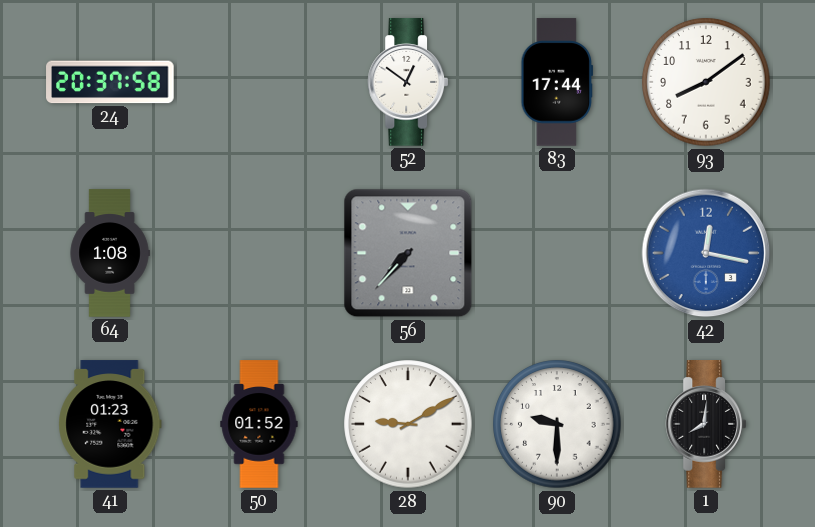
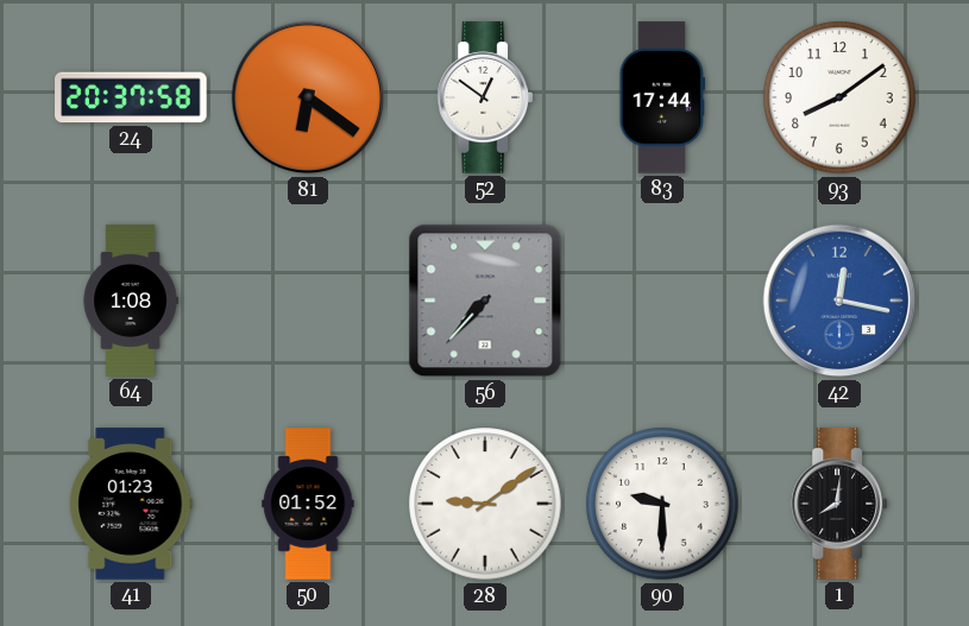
81: none -> 6:21 (308, 97)
28: 9:10 -> 9:09 (485, 504)
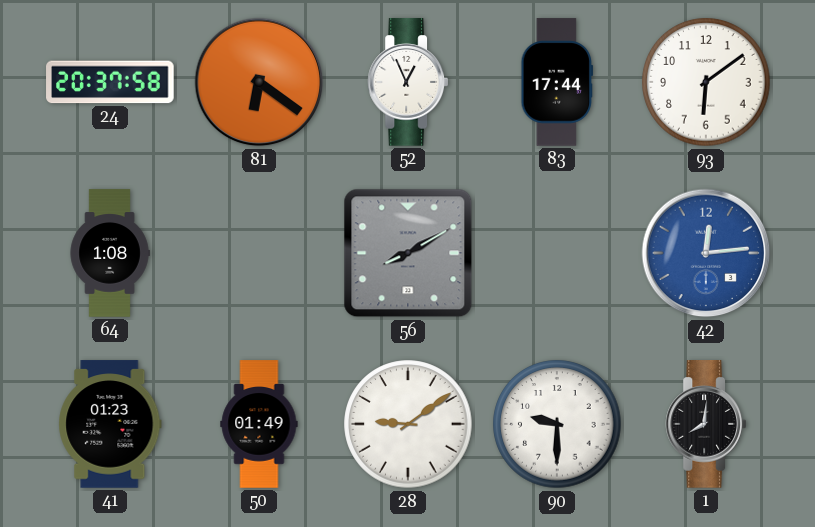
52: 12:51 -> 12:56 (407, 82)
93: 8:09 -> 6:09 (706, 82)
56: 7:37 -> 8:10 (408, 253)
42: 12:17 -> 12:14 (706, 253)
50: 01:52 -> 01:49 (259, 424)
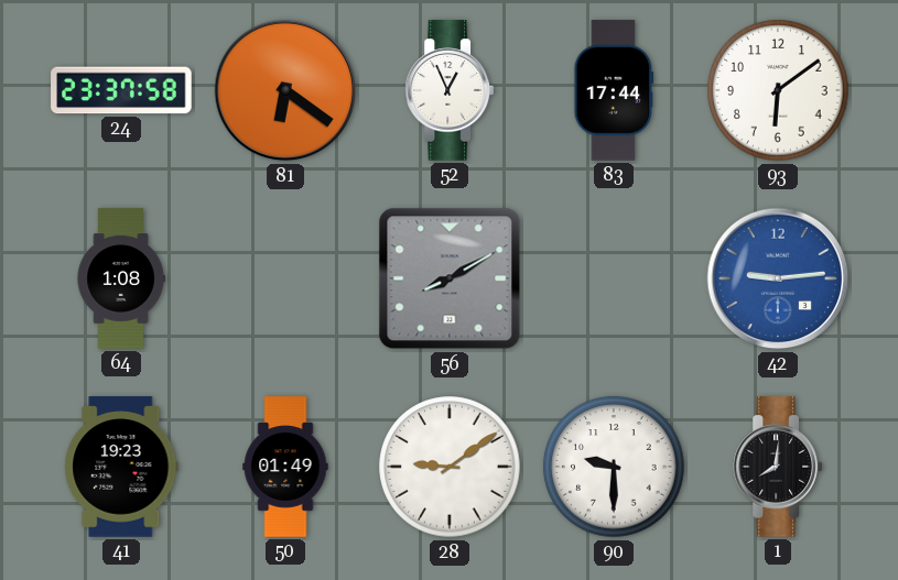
24: 20:37 -> 23:37 (121, 90)
42: 12:14 -> 9:14 (778, 278)
41: 01:23 -> 19:23 (121, 467)
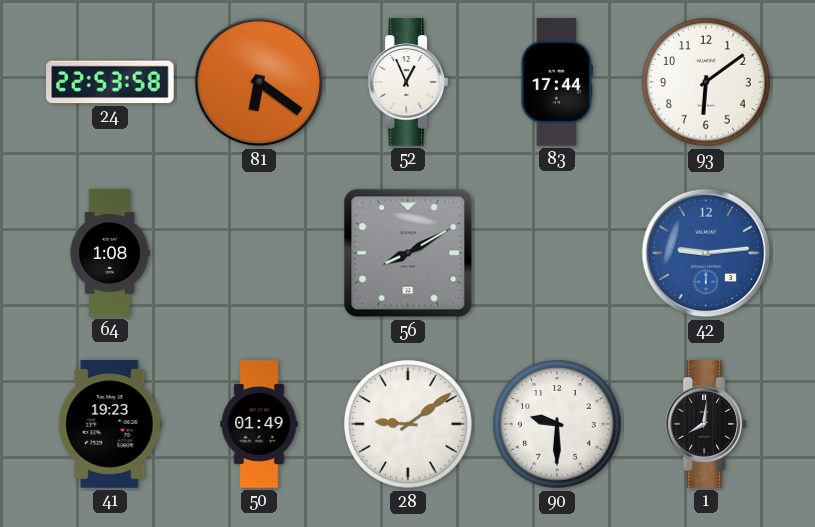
24: 23:37 -> 22:53 (110, 82)
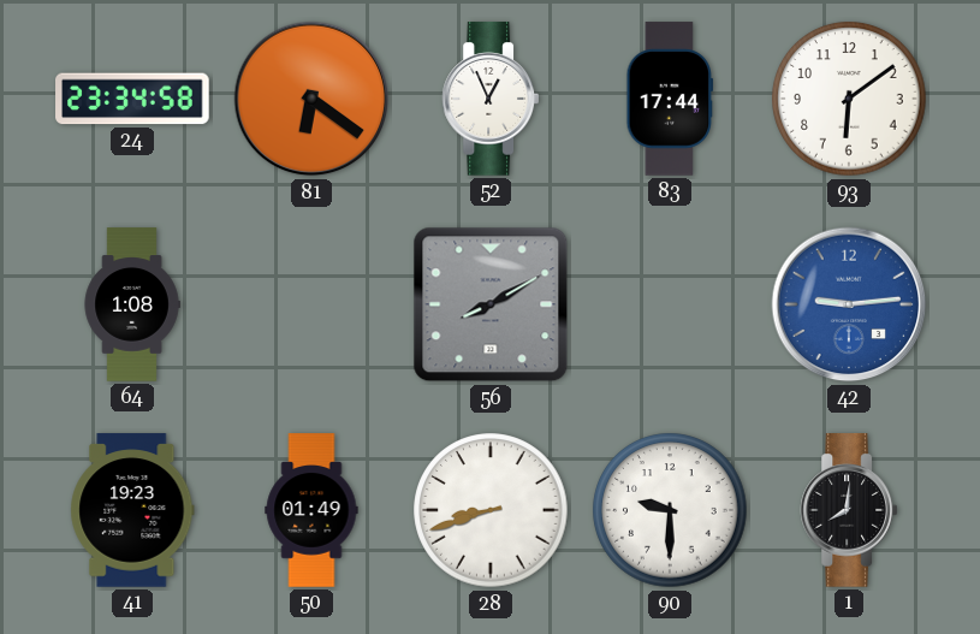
24: 22:53 -> 23:34 (132, 99)
28: 9:09 -> 8:42 (491, 510)
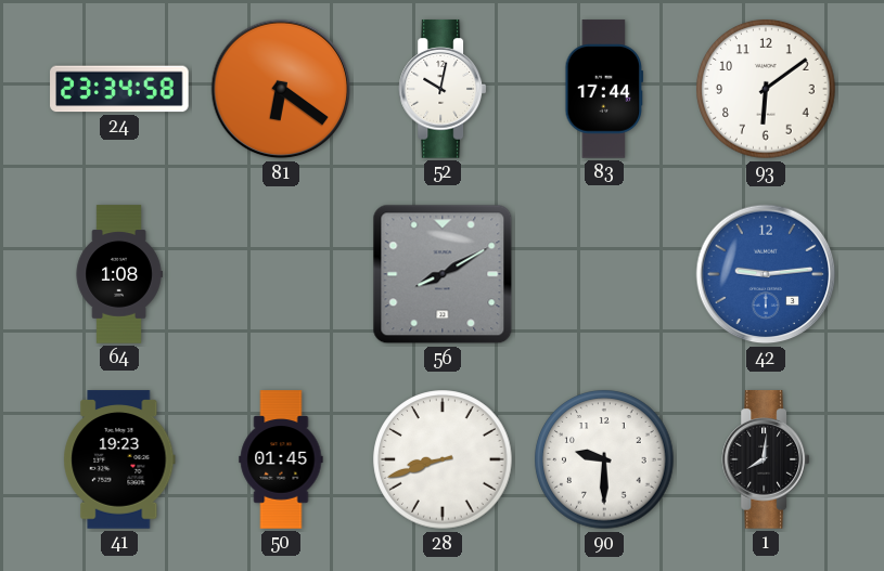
52: 12:56 -> 10:02 (441, 89)
50: 01:49 -> 01:45 (281, 459)
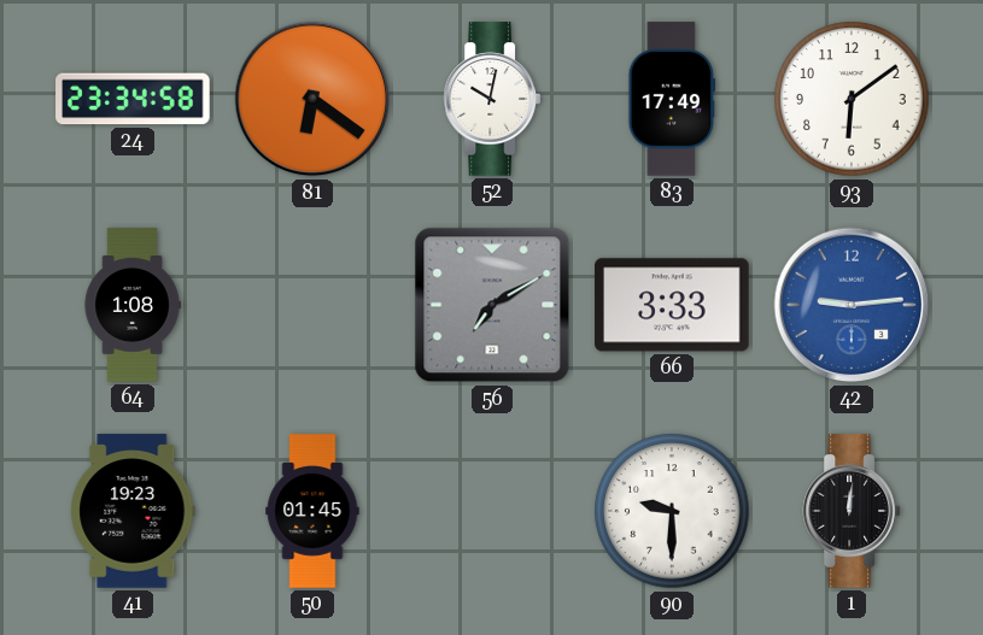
83: 17:44 -> 17:49 (672, 99)
56: 8:10 -> 7:10 (492, 305)
66: none -> 3:33 (672, 305)
28: 8:42 -> none (443, 459)
1: 8:01 -> 12:01 (850, 511)
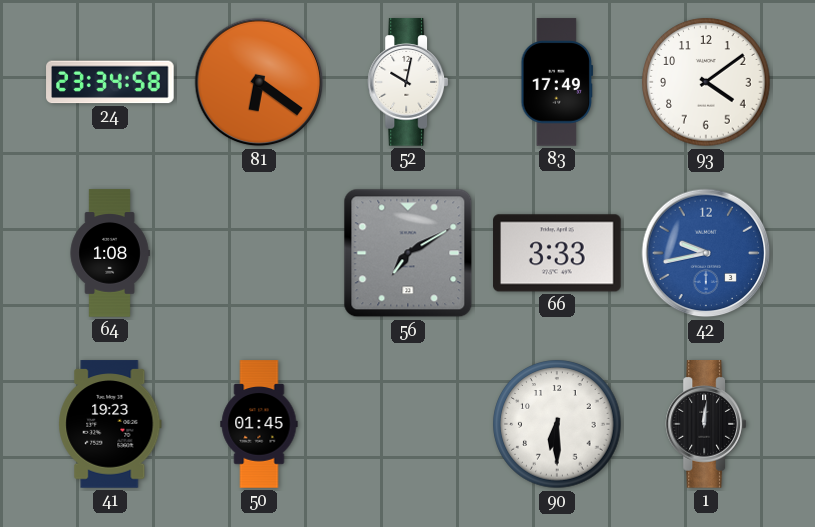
93: 6:09 -> 4:09 (706, 82)
42: 9:14 -> 9:43 (706, 253)
90: 9:30 -> 6:30 (557, 424)
